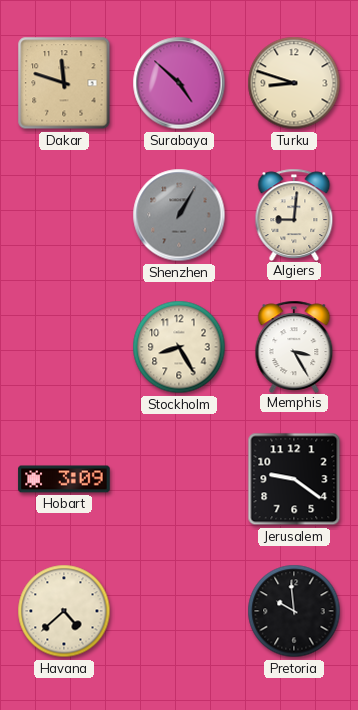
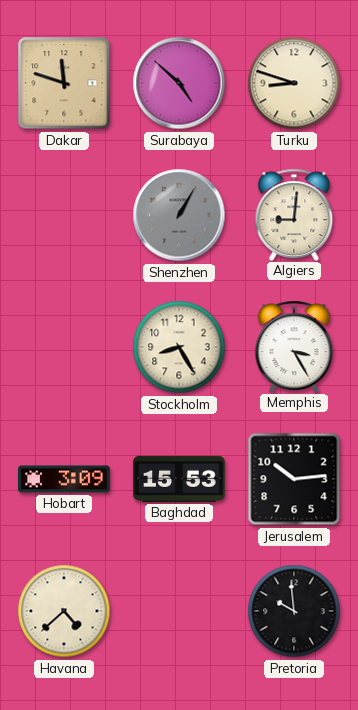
Baghdad: none -> 15:53 (179, 479)
Jerusalem: 9:21 -> 10:14 (294, 479)
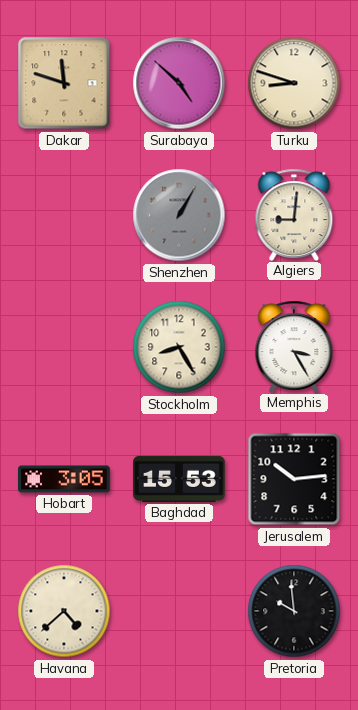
Hobart: 3:09 -> 3:05 (64, 479)
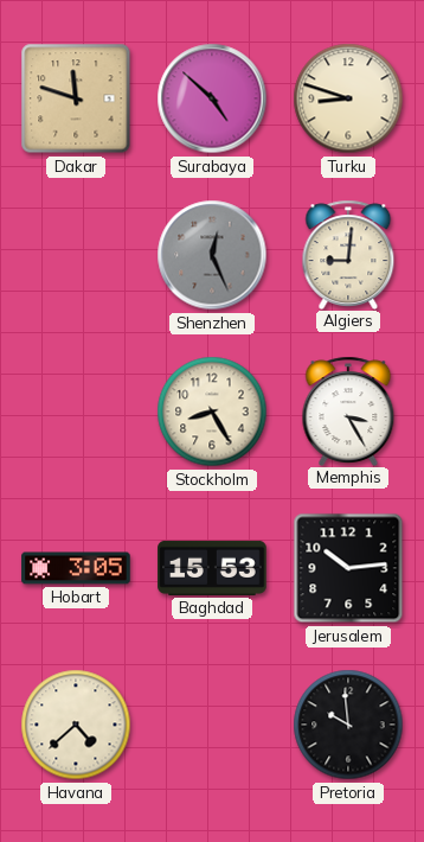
Shenzhen: 1:05 -> 12:26 (212, 255)
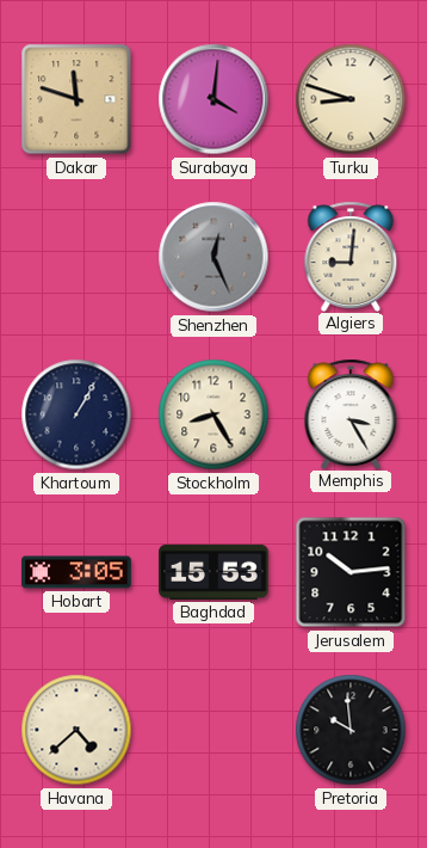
Surabaya: 4:52 -> 4:01 (213, 99)
Khartoum: none -> 1:05 (76, 414)
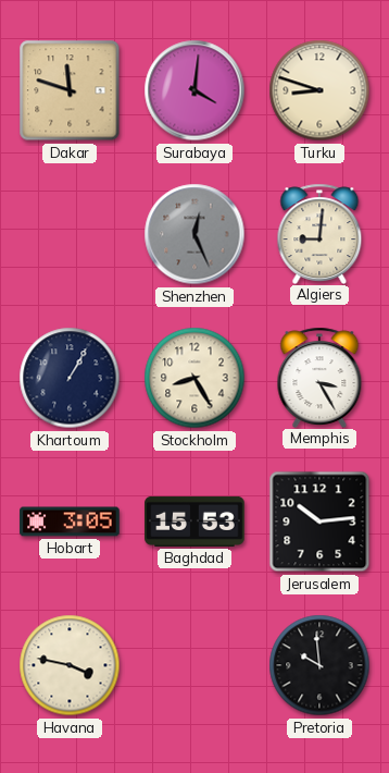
Havana: 4:38 -> 3:47 (70, 665)
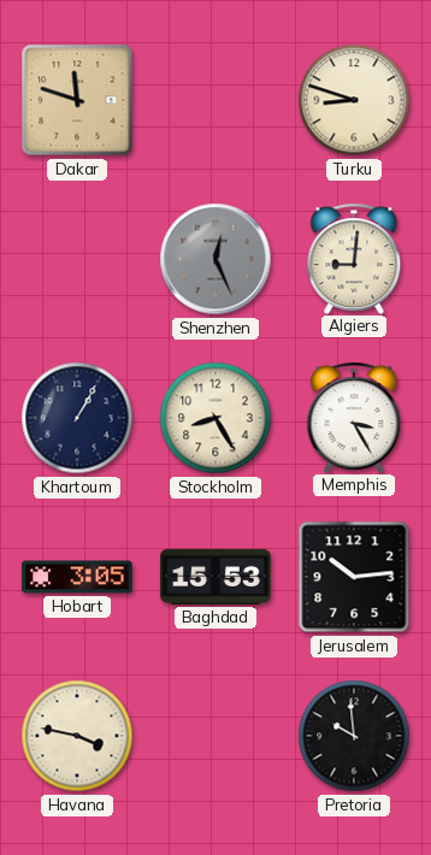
Surabaya: 4:01 -> none (195, 90)
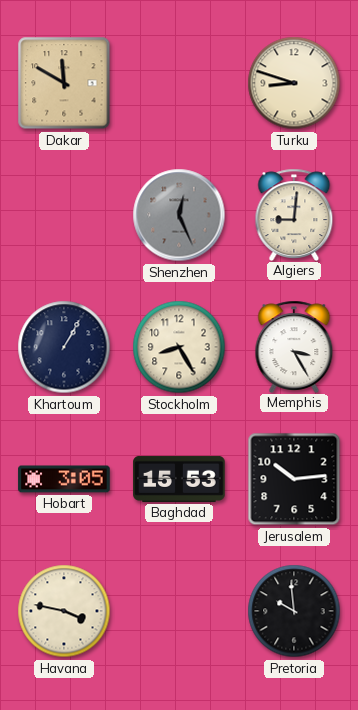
Dakar: 11:48 -> 11:50 (64, 83)
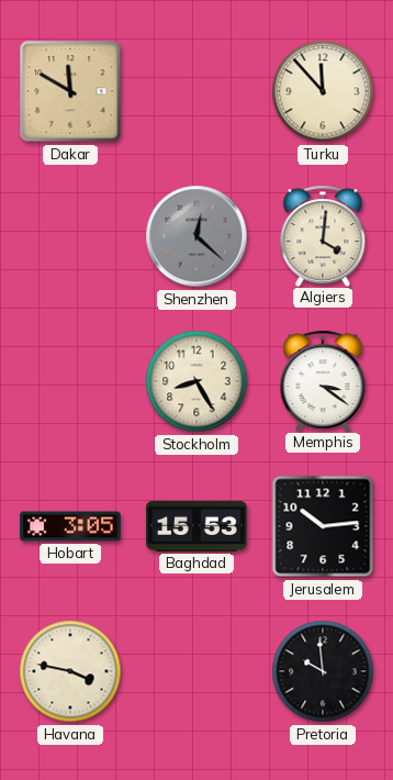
Turku: 8:48 -> 11:53 (323, 91)
Shenzhen: 12:26 -> 12:22 (196, 236)
Algiers: 9:01 -> 4:01 (323, 235)
Khartoum: 1:05 -> none (64, 347)
Memphis: 3:25 -> 3:21 (323, 380)
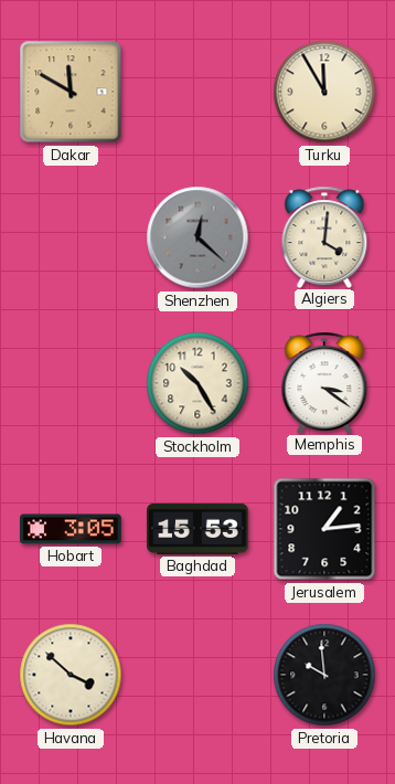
Turku: 11:53 -> 11:55 (324, 92)
Stockholm: 8:25 -> 10:25 (197, 383)
Jerusalem: 10:14 -> 1:14 (324, 529)
Havana: 3:47 -> 3:52 (71, 675)
